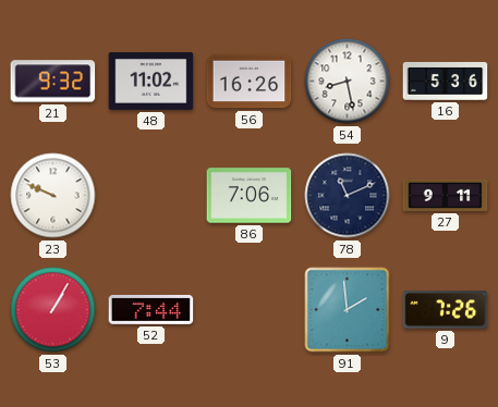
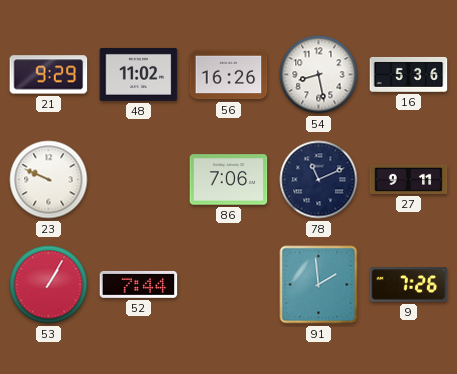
21: 9:32 -> 9:29 (49, 75)
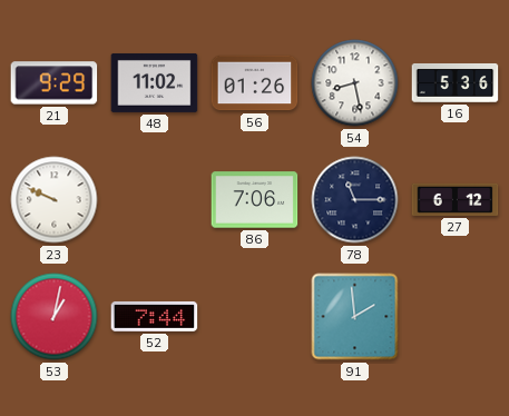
56: 16:26 -> 01:26 (255, 83)
78: 11:11 -> 11:15 (355, 200)
27: 9:11 -> 6:12 (456, 199)
53: 1:05 -> 1:02 (55, 317)
9: 7:26 -> none (409, 285)
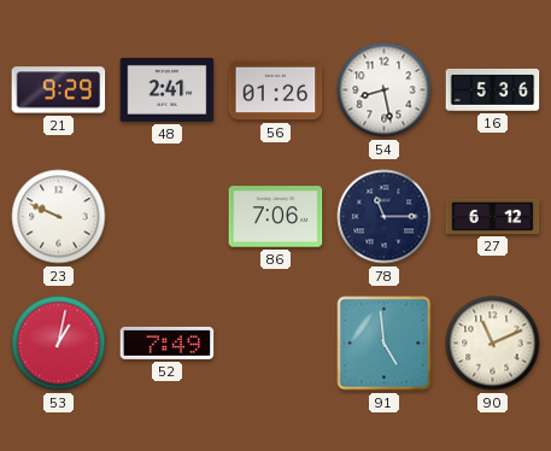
48: 11:02 -> 2:41 (168, 89)
52: 7:44 -> 7:49 (168, 342)
91: 1:59 -> 4:59 (385, 344)
90: none -> 11:11 (493, 344)
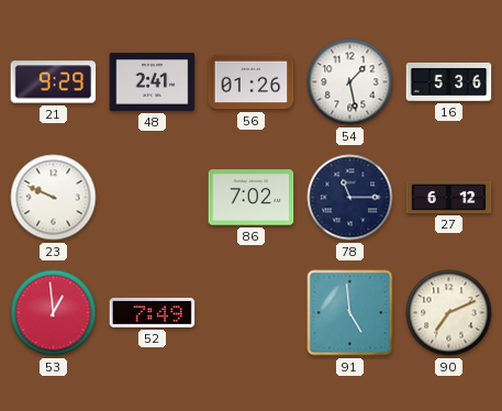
54: 8:28 -> 1:28 (350, 82)
86: 7:06 -> 7:02 (252, 198)
53: 1:02 -> 12:59 (54, 313)
90: 11:11 -> 7:11 (449, 313)
